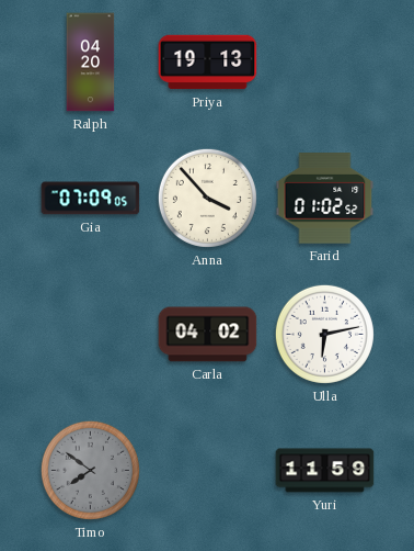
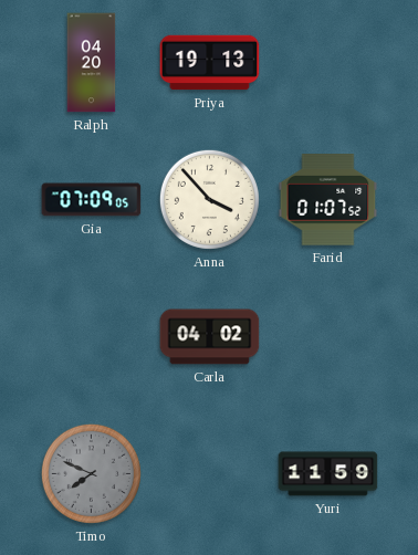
Farid: 01:02 -> 01:07 (328, 200)
Ulla: 6:13 -> none (324, 334)
Timo: 7:51 -> 7:49 (91, 473)
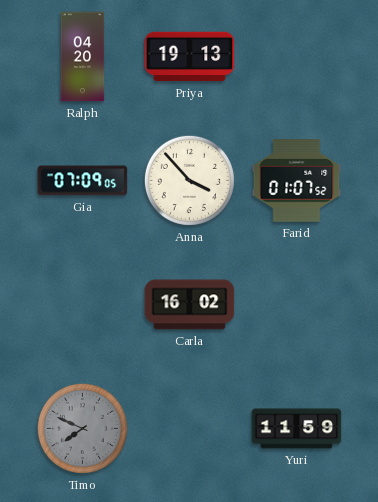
Carla: 04:02 -> 16:02 (190, 305)
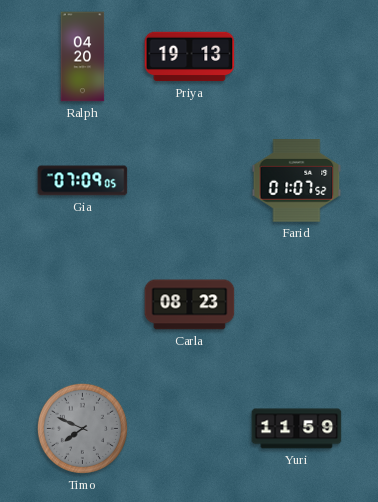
Anna: 3:53 -> none (189, 180)
Carla: 16:02 -> 08:23 (190, 305)
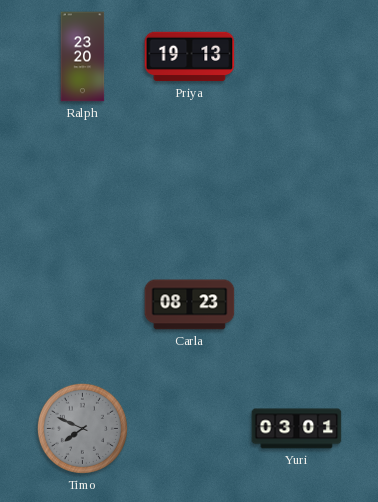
Ralph: 04:20 -> 23:20 (83, 57)
Gia: 07:09 -> none (83, 181)
Farid: 01:07 -> none (297, 181)
Yuri: 11:59 -> 03:01 (297, 429)
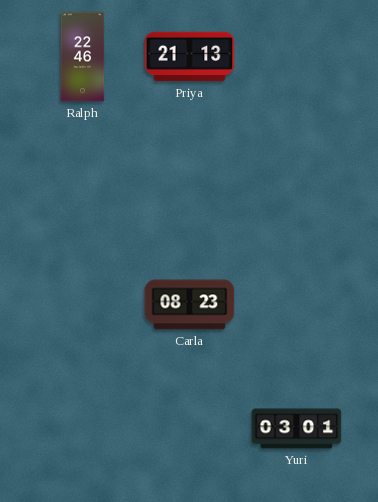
Ralph: 23:20 -> 22:46 (83, 57)
Priya: 19:13 -> 21:13 (190, 57)
Timo: 7:49 -> none (82, 428)
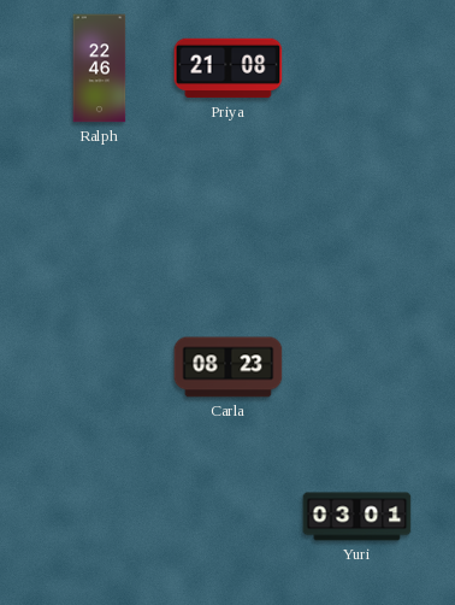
Priya: 21:13 -> 21:08 (229, 69)
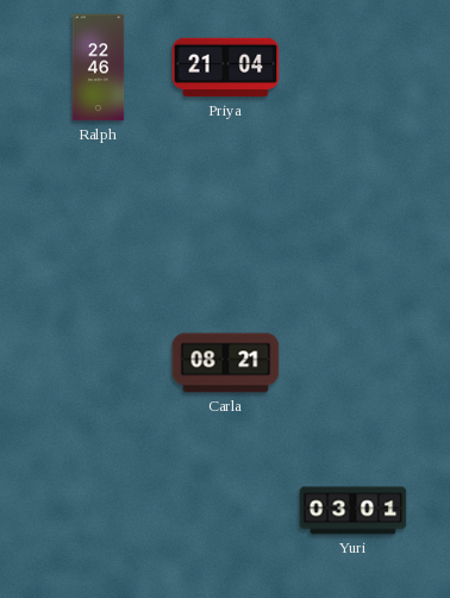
Priya: 21:08 -> 21:04 (226, 68)
Carla: 08:23 -> 08:21 (226, 363)
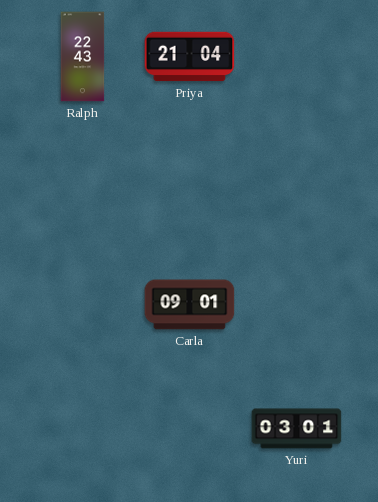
Ralph: 22:46 -> 22:43 (83, 57)
Carla: 08:21 -> 09:01 (190, 305)
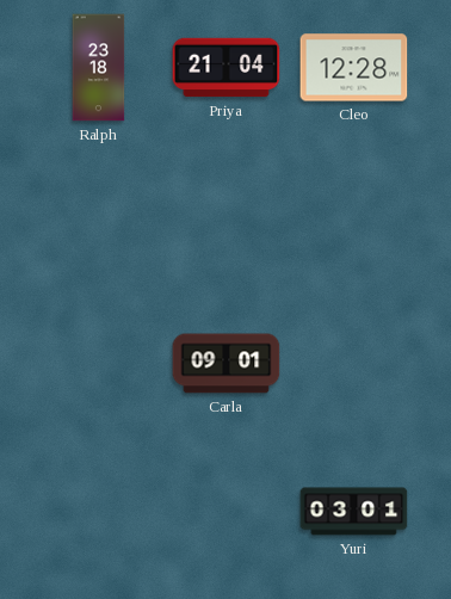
Ralph: 22:43 -> 23:18 (99, 68)
Cleo: none -> 12:28 (354, 68)
